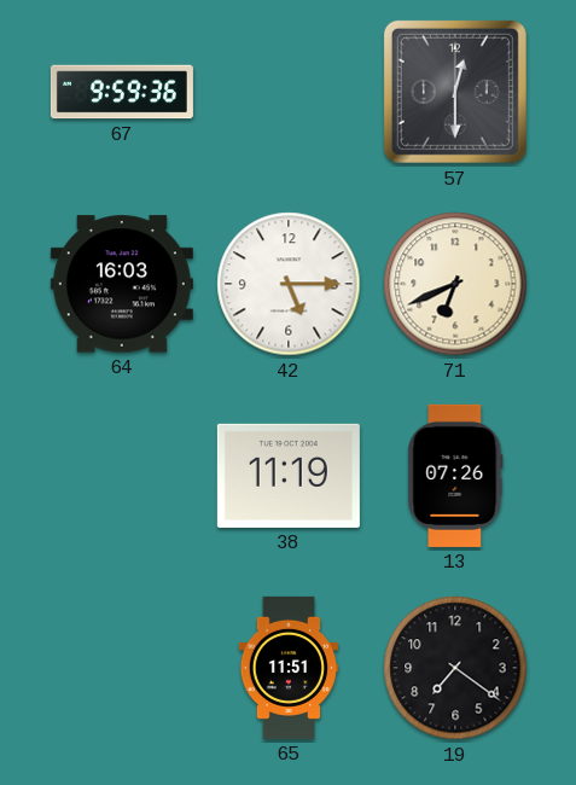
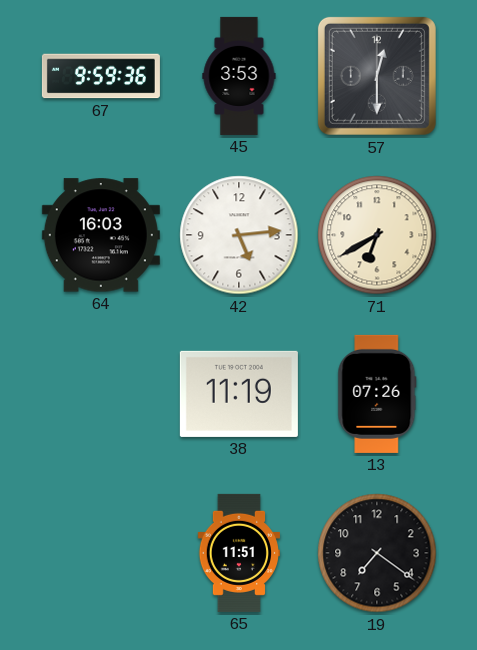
45: none -> 3:53 (239, 76)
42: 5:15 -> 5:14 (239, 235)
71: 6:41 -> 6:40 (377, 235)
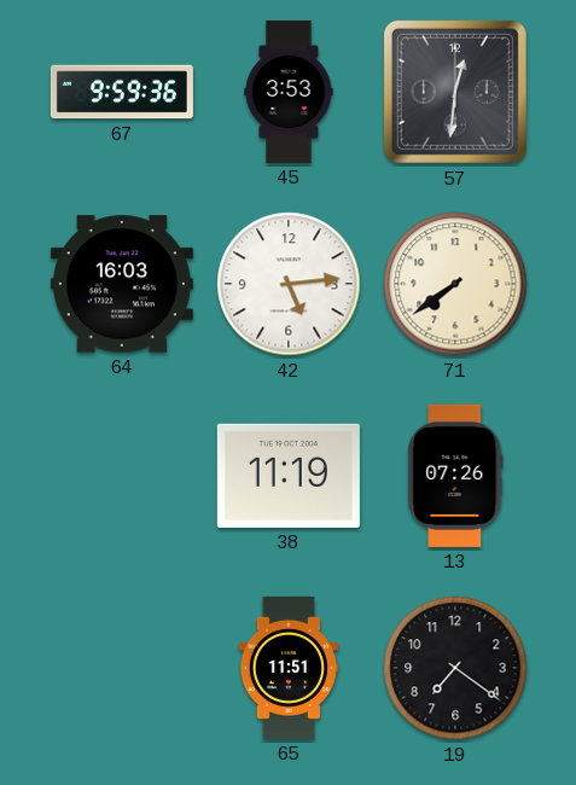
57: 12:30 -> 12:31 (455, 92)
71: 6:40 -> 7:39 (455, 284)
